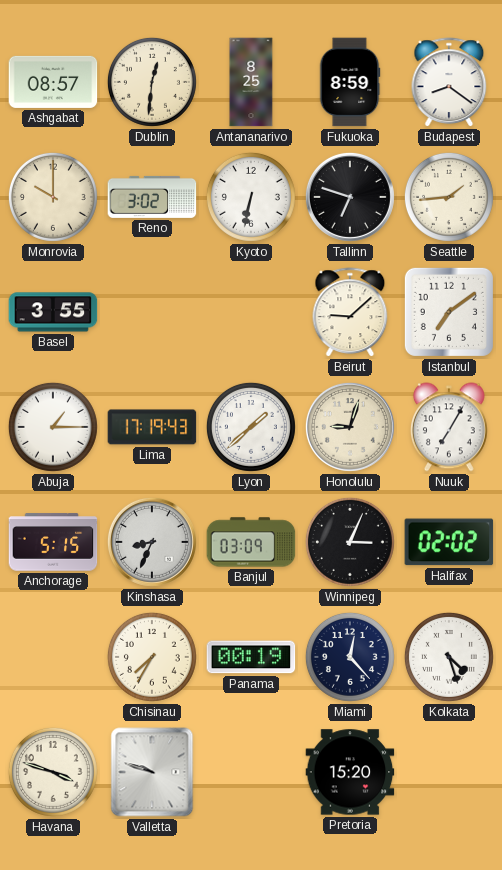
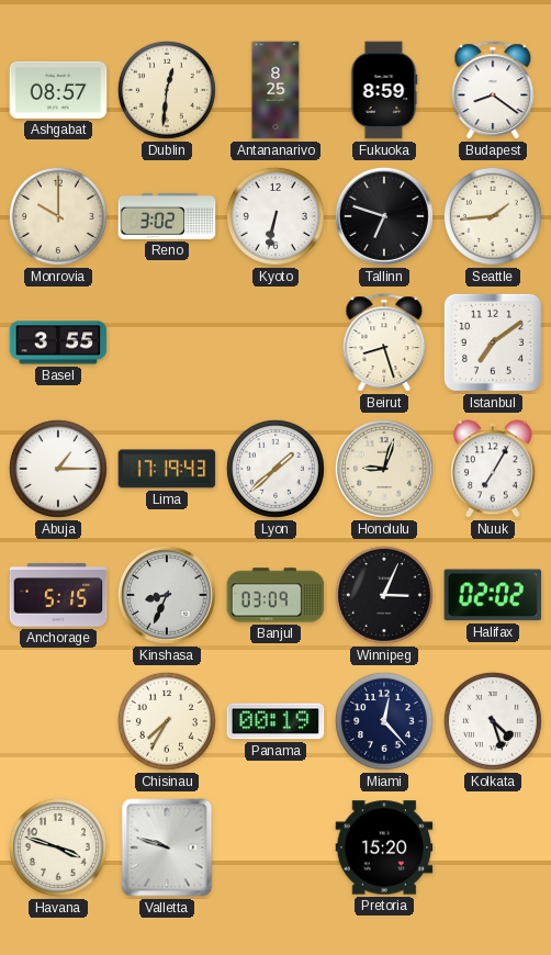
Beirut: 9:08 -> 8:27 (384, 344)
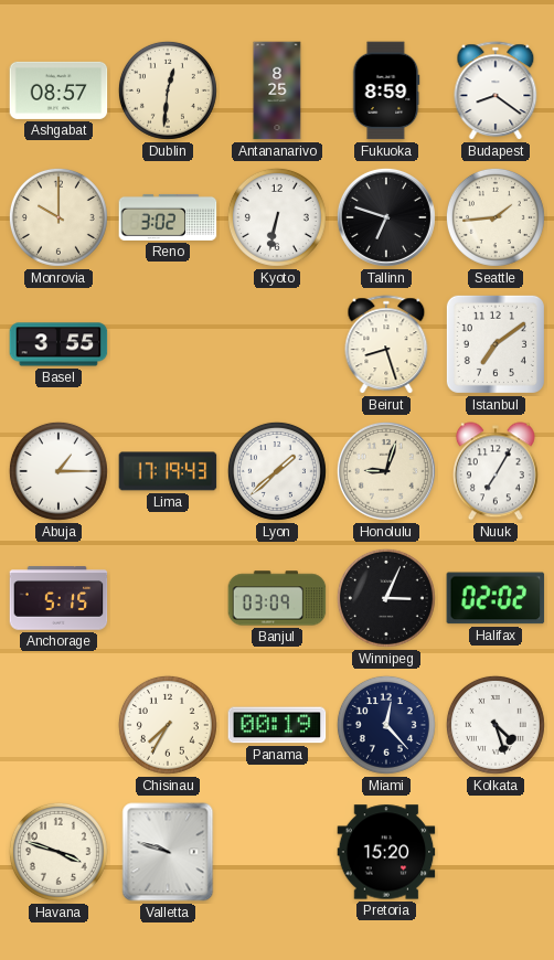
Kinshasa: 8:34 -> none (167, 595)
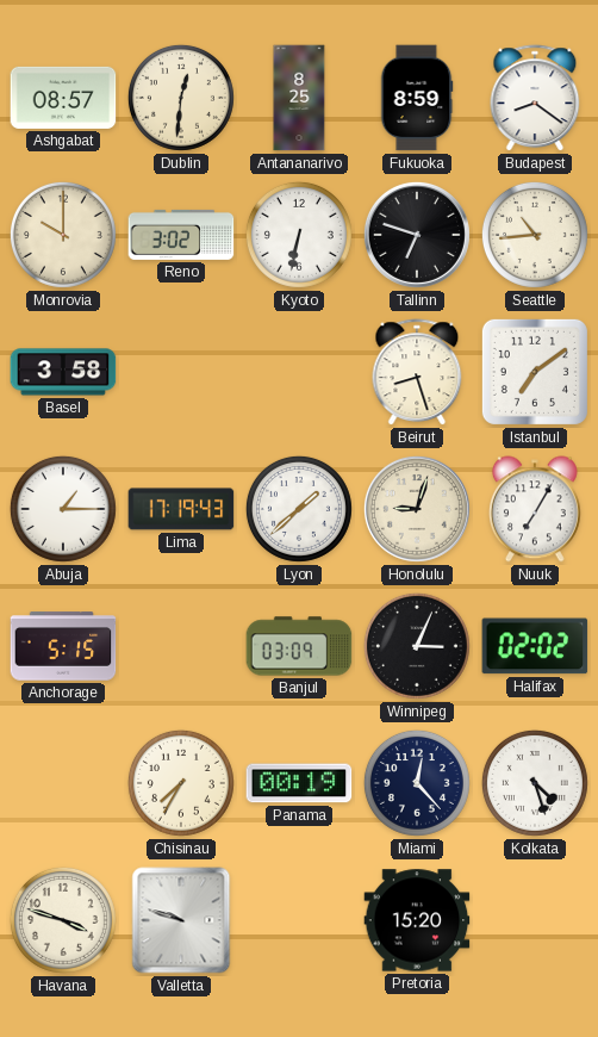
Seattle: 1:44 -> 10:44 (535, 235)
Basel: 3:55 -> 3:58 (63, 372)
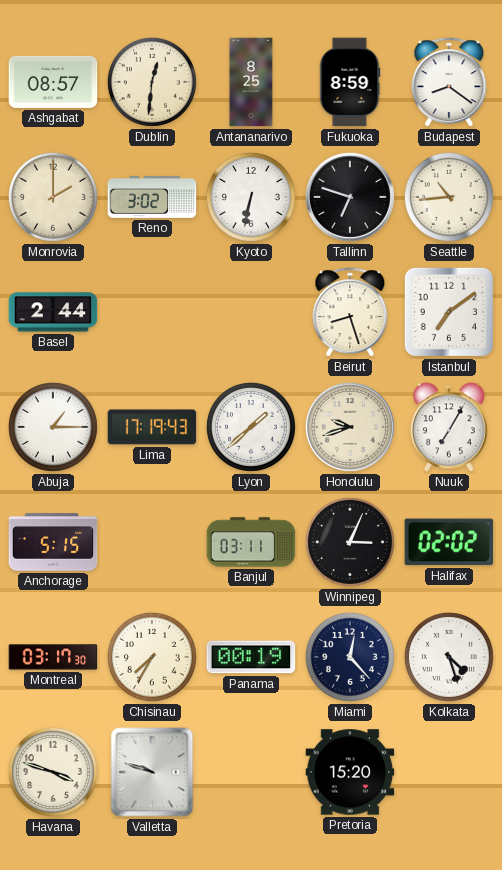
Monrovia: 10:00 -> 2:00 (53, 197)
Basel: 3:58 -> 2:44 (53, 312)
Honolulu: 9:03 -> 9:42 (350, 427)
Banjul: 03:09 -> 03:11 (251, 542)
Montreal: none -> 03:17 (53, 657)
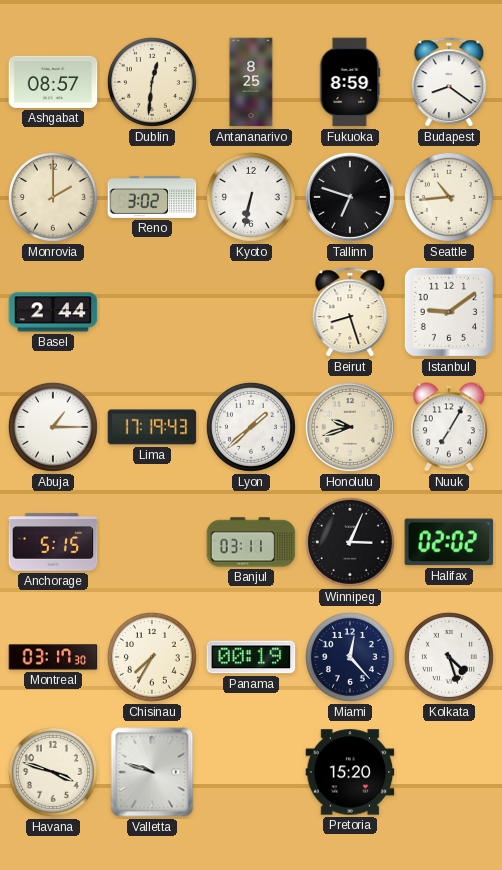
Istanbul: 7:09 -> 9:09 (449, 312)
